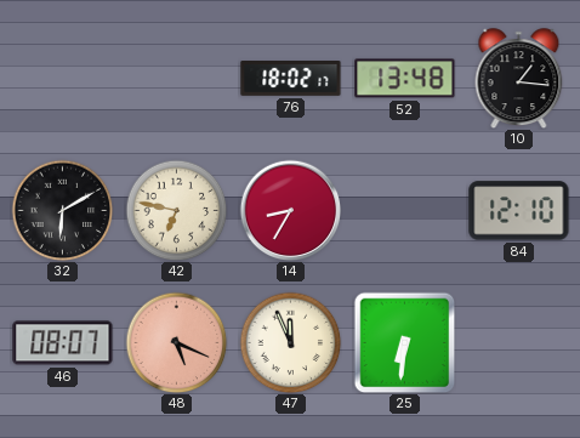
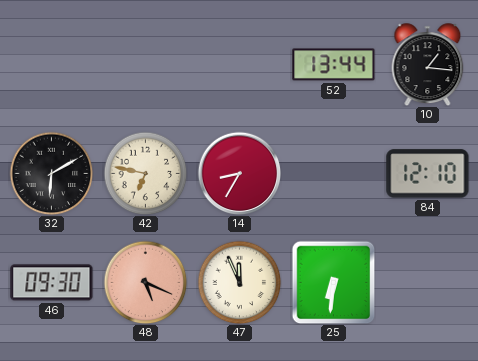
76: 18:02 -> none (291, 79)
52: 13:48 -> 13:44 (334, 65)
46: 08:07 -> 09:30 (52, 283)
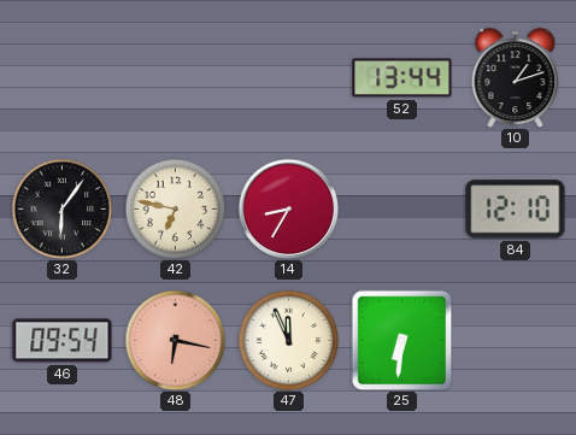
10: 1:16 -> 1:12 (516, 78)
32: 6:10 -> 6:06 (61, 208)
46: 09:30 -> 09:54 (63, 341)
48: 5:19 -> 6:17 (175, 340)
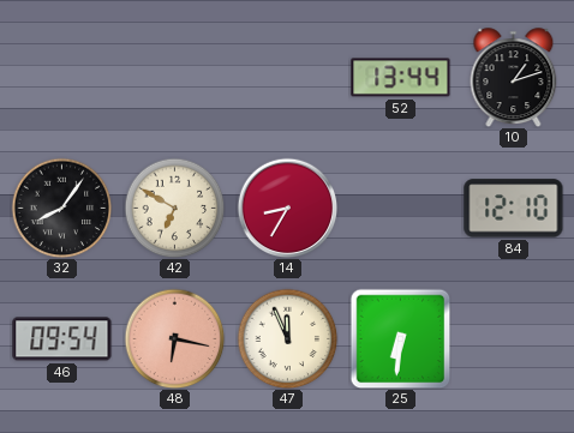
32: 6:06 -> 8:06 (61, 208)
42: 6:47 -> 6:50 (174, 208)
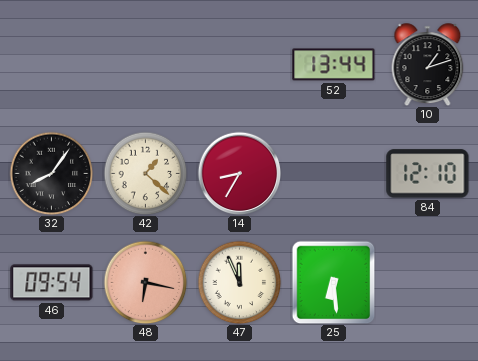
42: 6:50 -> 1:22 (145, 173)
25: 6:31 -> 6:29 (333, 282)
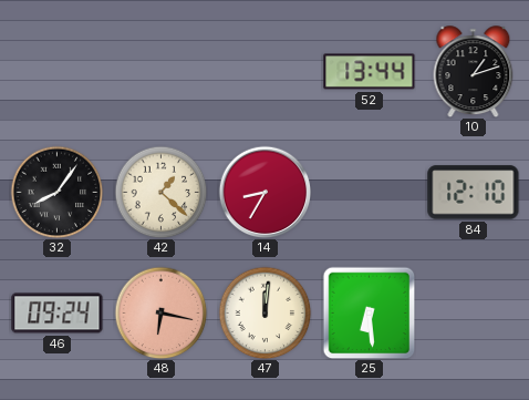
46: 09:54 -> 09:24 (58, 314)
47: 11:56 -> 12:01 (264, 312)
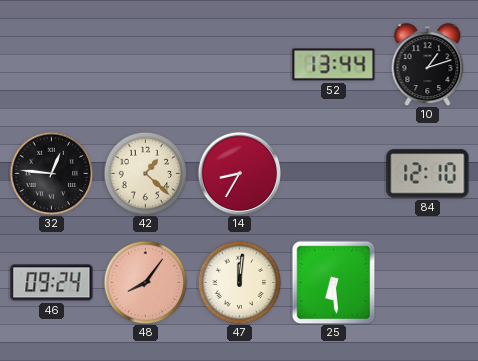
32: 8:06 -> 12:46 (51, 173)
48: 6:17 -> 8:06 (145, 282)
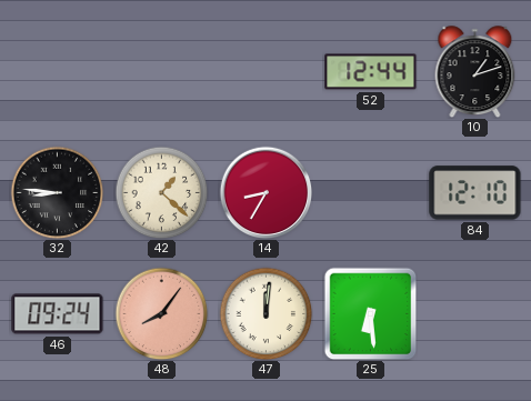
52: 13:44 -> 12:44 (371, 72)
32: 12:46 -> 8:46 (57, 192)
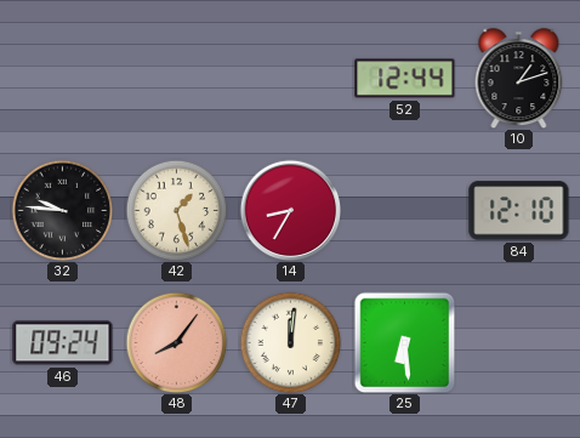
32: 8:46 -> 9:46 (62, 210)
42: 1:22 -> 1:27 (176, 210)
